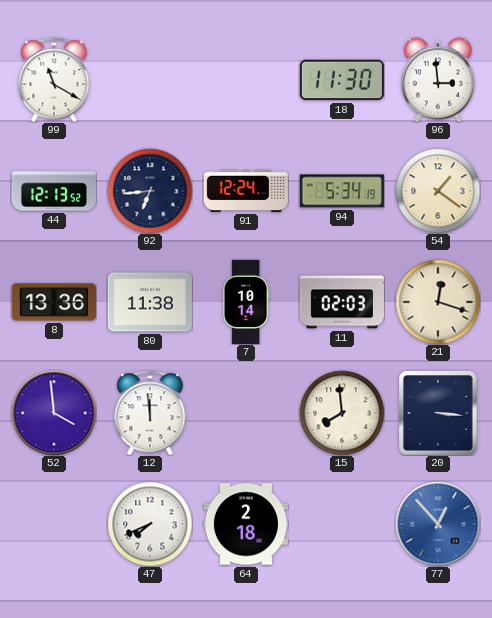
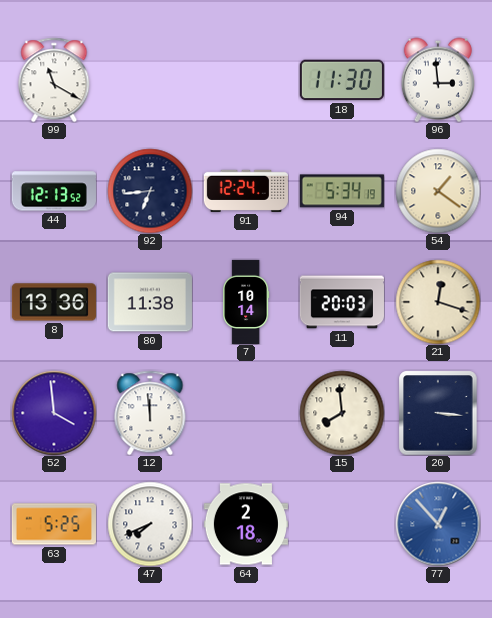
11: 02:03 -> 20:03 (342, 302)
63: none -> 5:25 (54, 524)
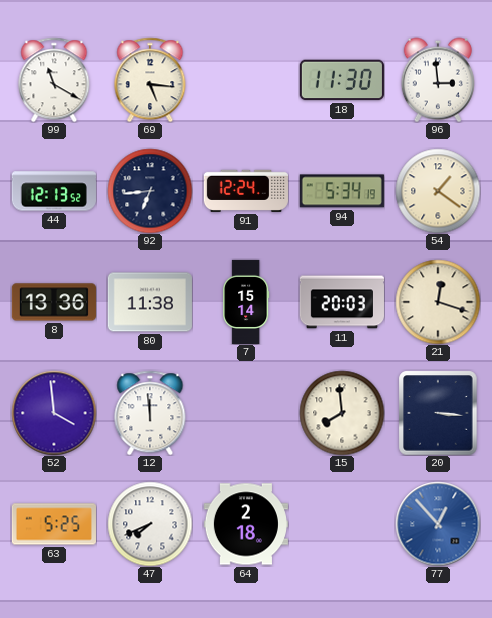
69: none -> 5:16 (150, 80)
7: 10:14 -> 15:14 (246, 301)
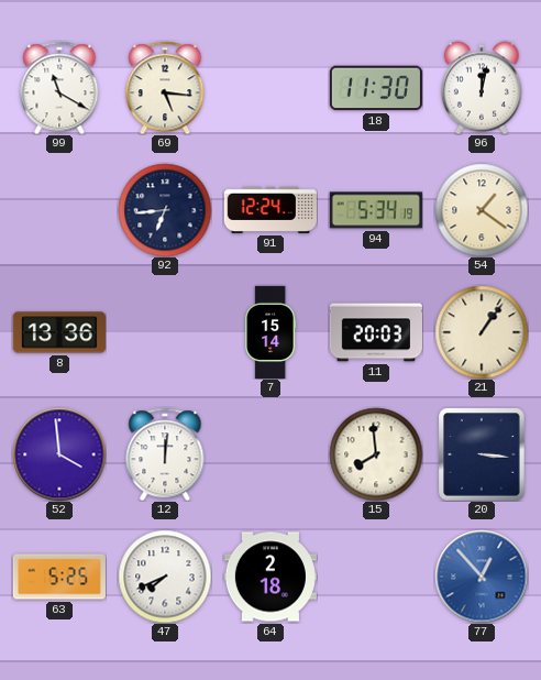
96: 2:59 -> 12:02 (482, 88)
44: 12:13 -> none (54, 191)
80: 11:38 -> none (150, 302)
21: 12:18 -> 1:06 (482, 332)
12: 11:59 -> 12:01 (165, 454)
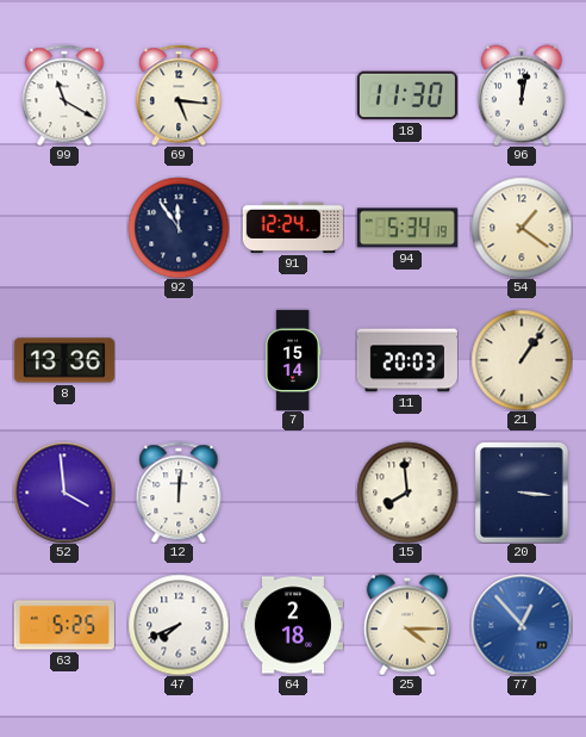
92: 6:44 -> 11:54 (179, 228)
25: none -> 4:15 (407, 625)
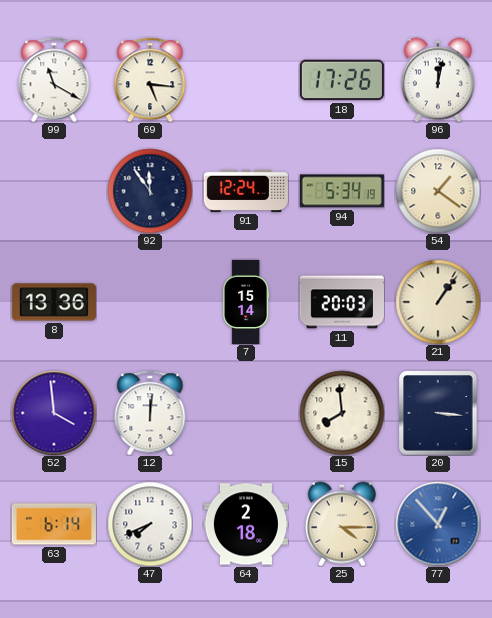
18: 11:30 -> 17:26 (342, 80)
63: 5:25 -> 6:14 (54, 524)
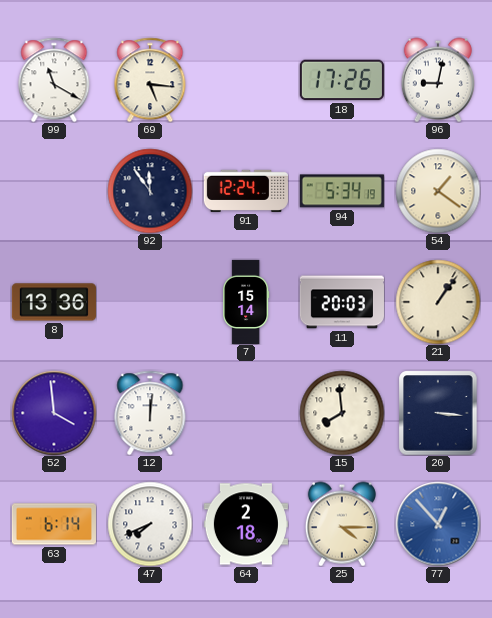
96: 12:02 -> 9:02 (438, 80)
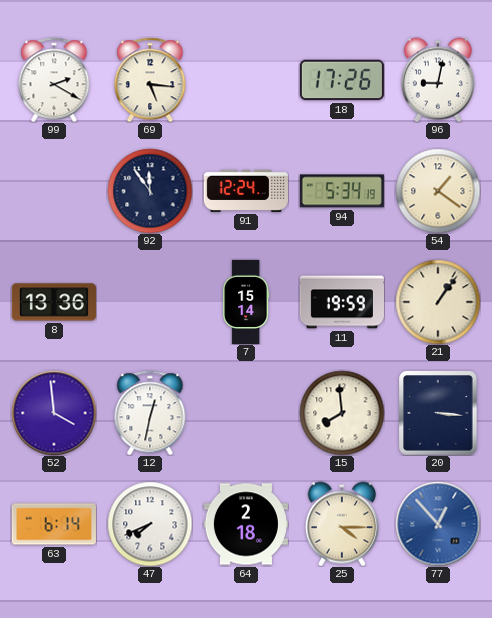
99: 11:20 -> 2:20 (54, 80)
11: 20:03 -> 19:59 (342, 302)
12: 12:01 -> 12:32 (150, 413)
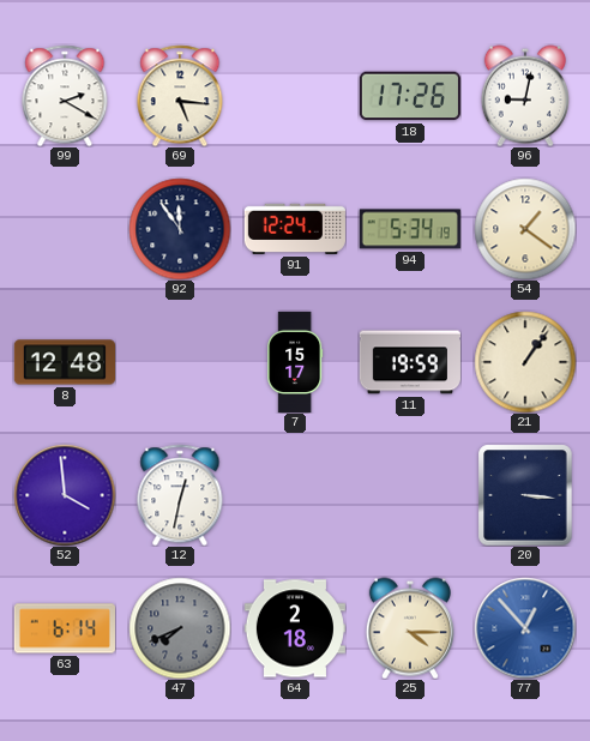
8: 13:36 -> 12:48 (65, 362)
7: 15:14 -> 15:17 (295, 361)
15: 7:59 -> none (342, 413)
47 dial: white -> grey (180, 628)
